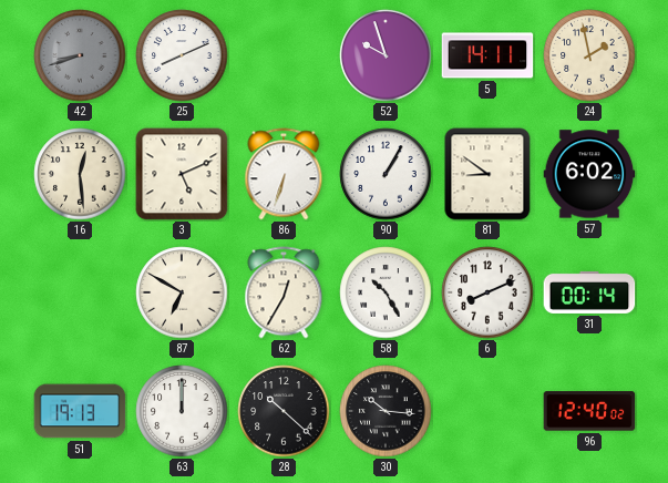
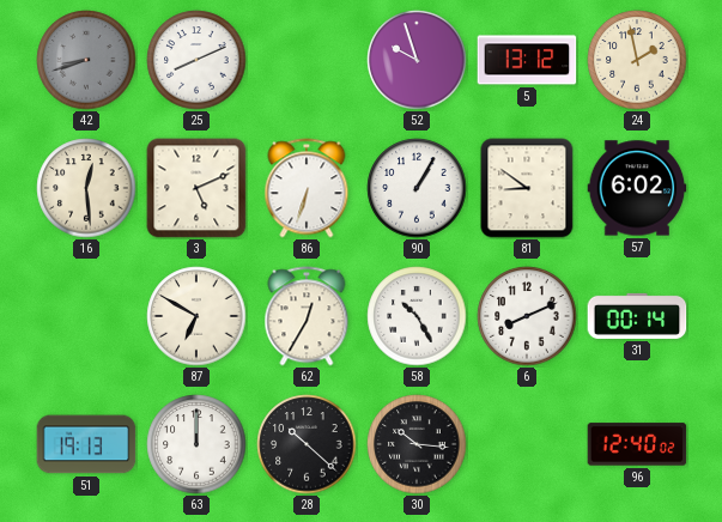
5: 14:11 -> 13:12 (527, 60)
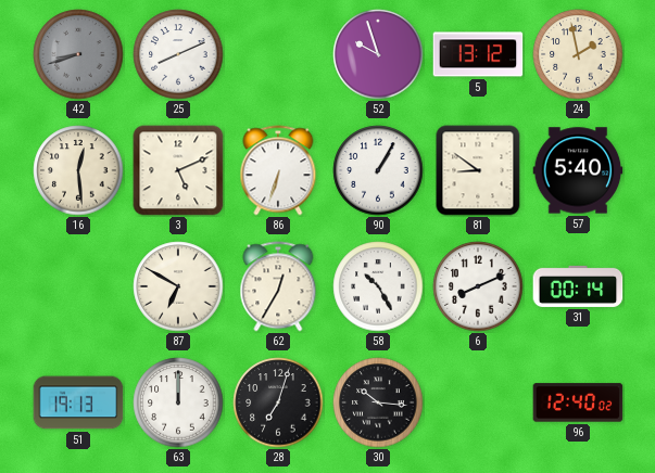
57: 6:02 -> 5:40 (578, 170)
28: 10:22 -> 7:03 (278, 402)
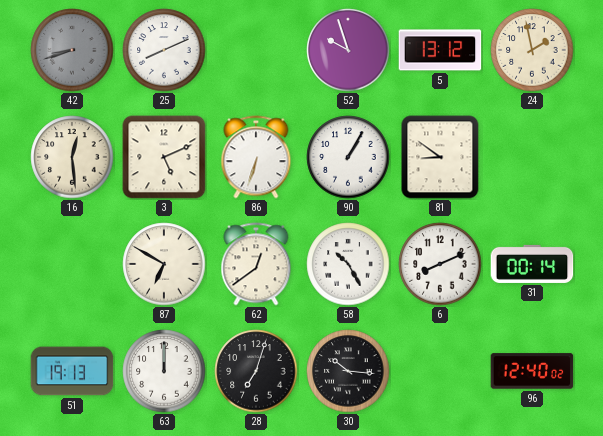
57: 5:40 -> none (578, 170)
62: 12:35 -> 12:39 (256, 264)
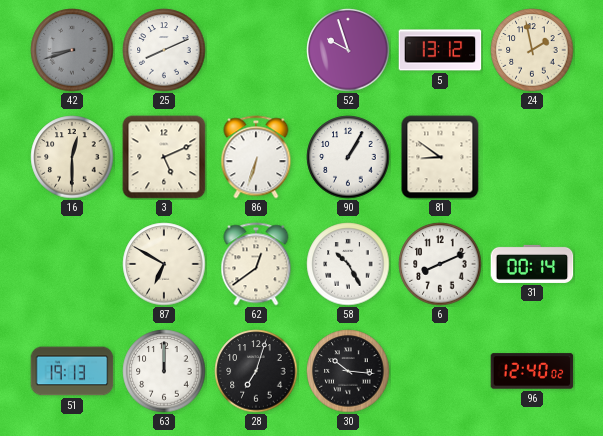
16: 12:29 -> 12:30 (72, 157)
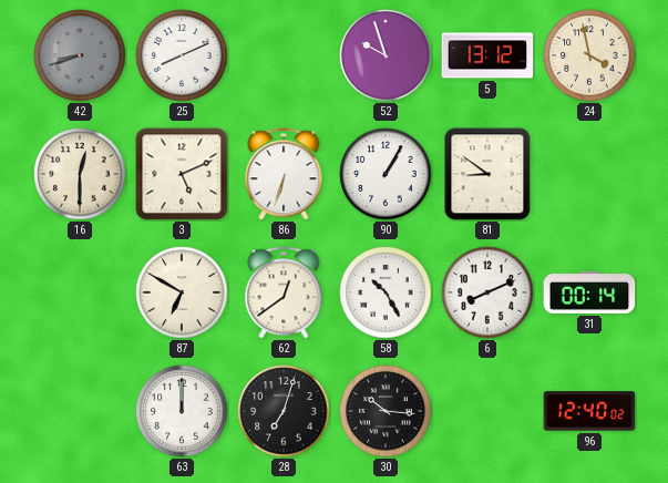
24: 1:58 -> 3:58 (589, 55)
51: 19:13 -> none (72, 371)
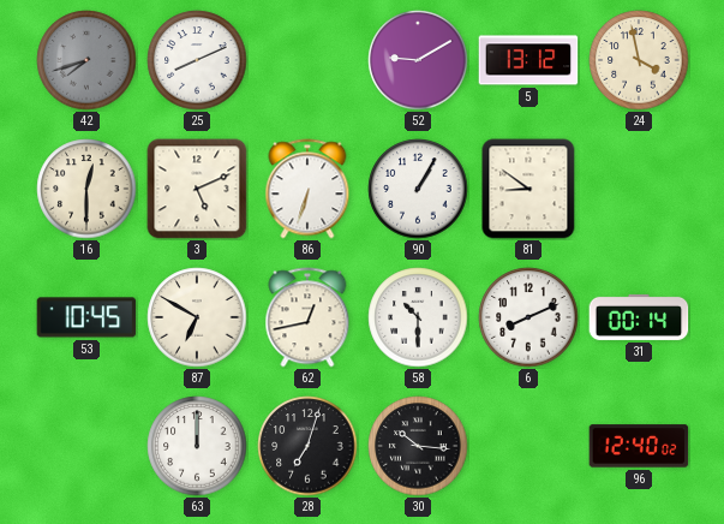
42: 8:42 -> 7:42 (86, 60)
52: 9:57 -> 9:10 (418, 60)
53: none -> 10:45 (86, 317)
62: 12:39 -> 12:43 (307, 317)
58: 10:25 -> 10:30 (418, 317)
